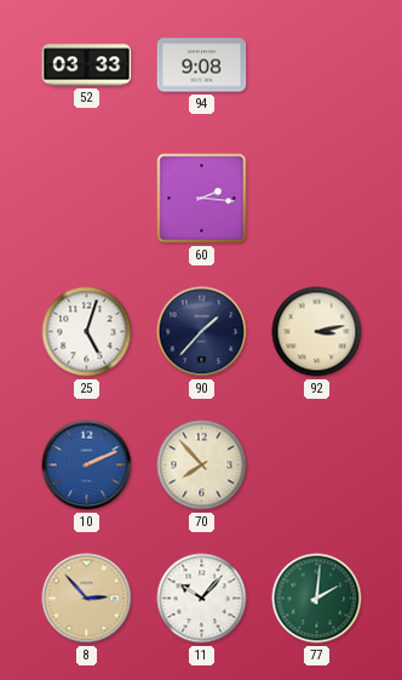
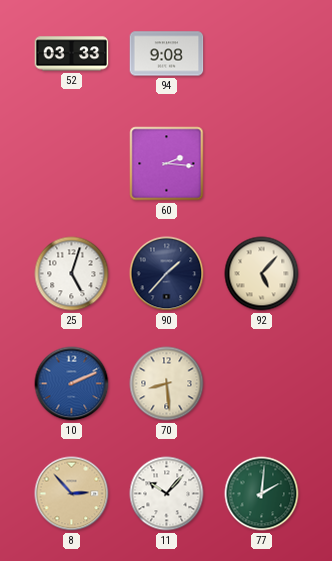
92: 3:13 -> 5:07 (262, 274)
70: 7:53 -> 8:29 (167, 384)
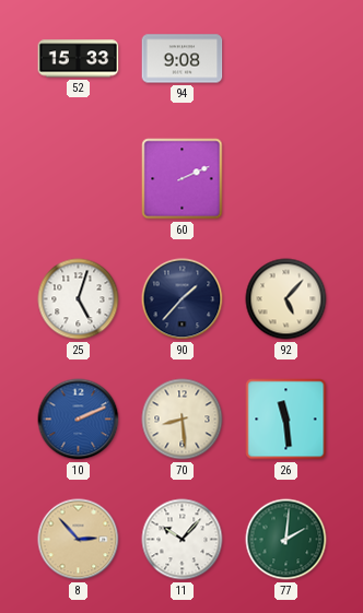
52: 03:33 -> 15:33 (79, 59)
60: 2:16 -> 2:11 (183, 179)
26: none -> 11:29 (286, 420)
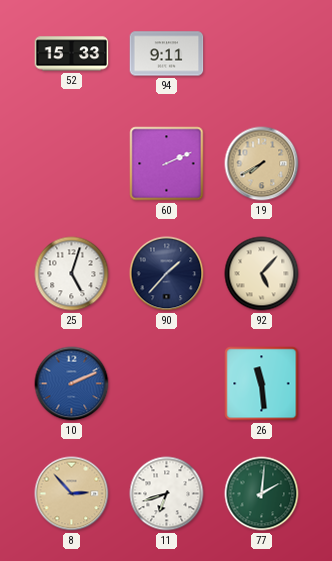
94: 9:08 -> 9:11 (167, 54)
19: none -> 7:40 (262, 164)
70: 8:29 -> none (183, 420)
11: 10:07 -> 6:42 (167, 494)
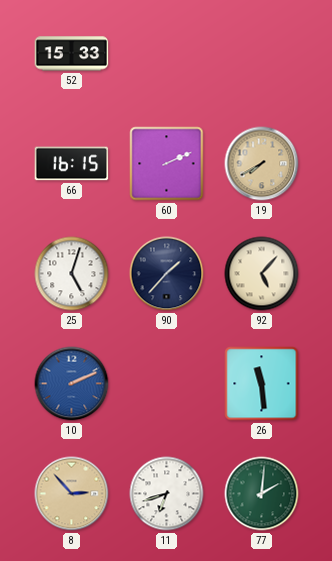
94: 9:11 -> none (167, 54)
66: none -> 16:15 (72, 164)
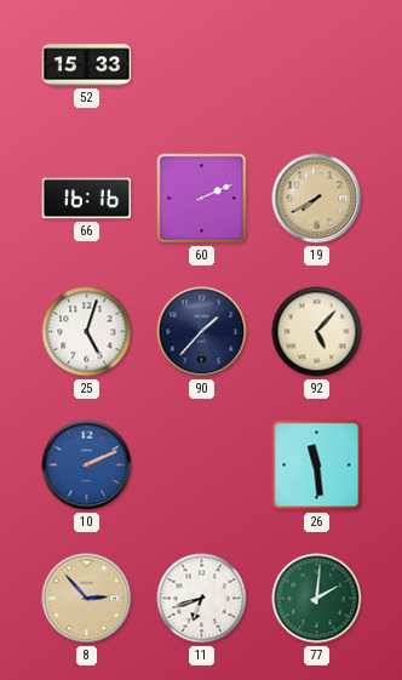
66: 16:15 -> 16:16 (87, 199)
